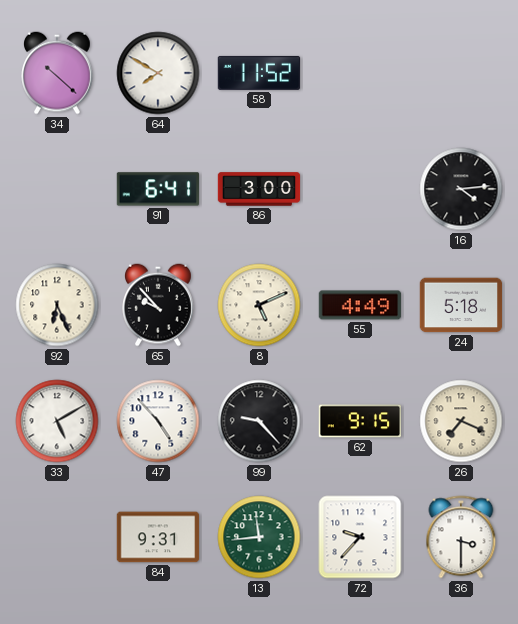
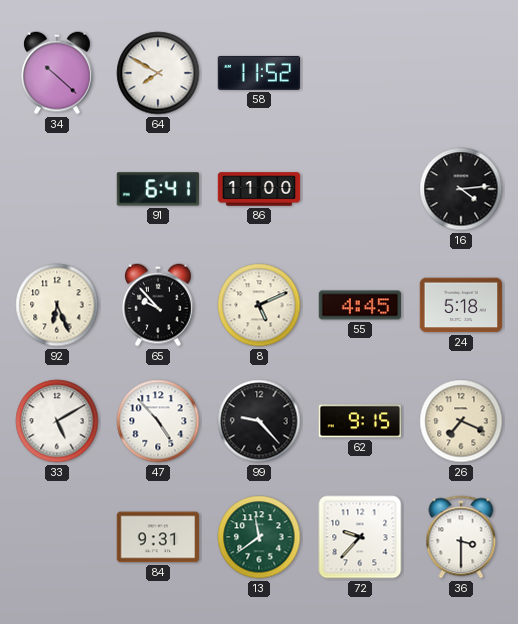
86: 3:00 -> 11:00 (259, 189)
55: 4:49 -> 4:45 (360, 305)
13: 11:44 -> 11:39 (259, 537)
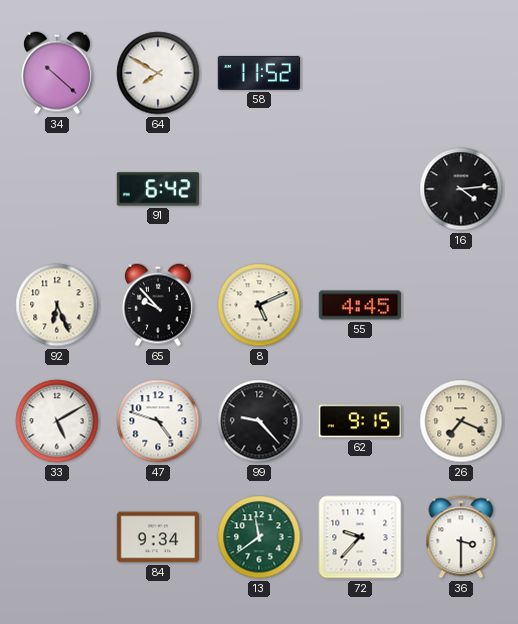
91: 6:41 -> 6:42 (158, 189)
86: 11:00 -> none (259, 189)
24: 5:18 -> none (461, 305)
47: 4:53 -> 4:48 (158, 421)
84: 9:31 -> 9:34 (158, 537)
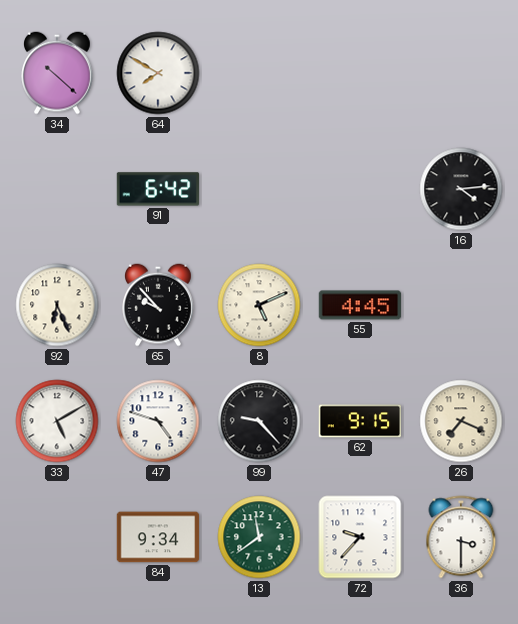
58: 11:52 -> none (259, 73)
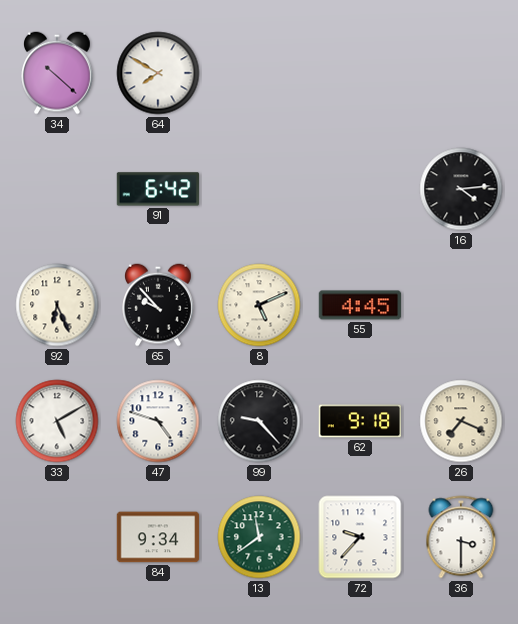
62: 9:15 -> 9:18 (360, 421)
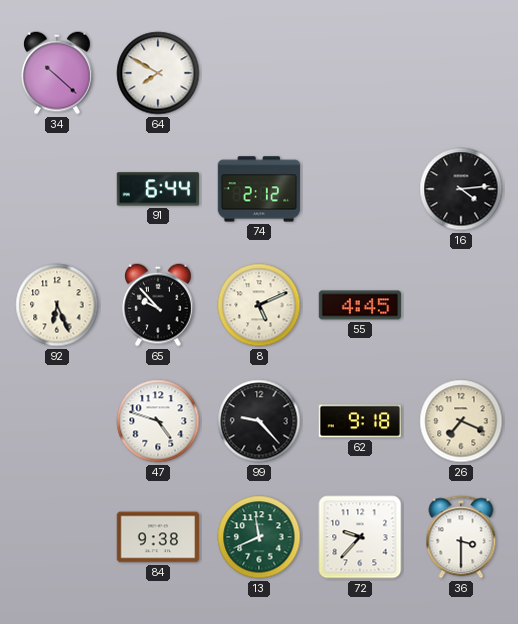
91: 6:42 -> 6:44 (158, 189)
74: none -> 2:12 (259, 189)
33: 5:10 -> none (57, 421)
84: 9:34 -> 9:38 (158, 537)
13: 11:39 -> 11:41 (259, 537)
